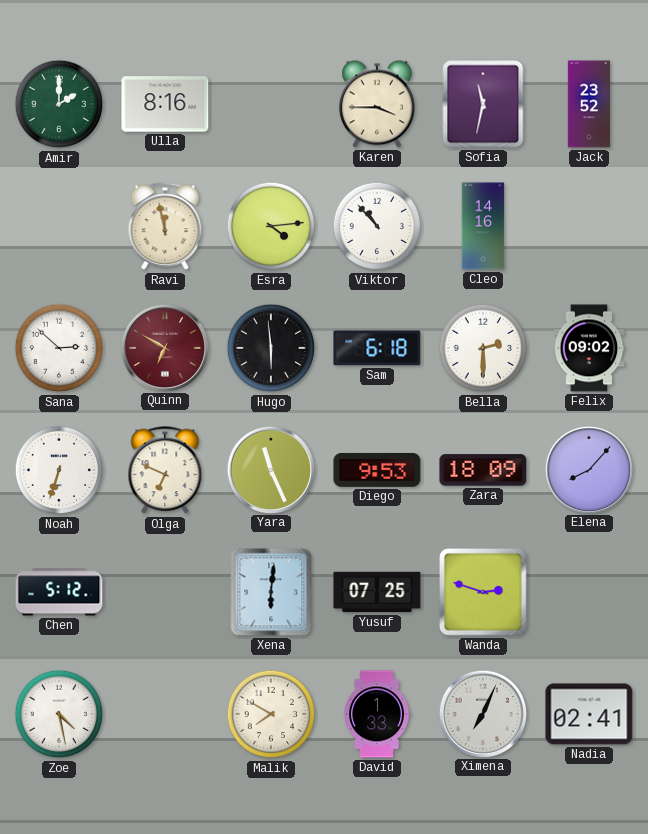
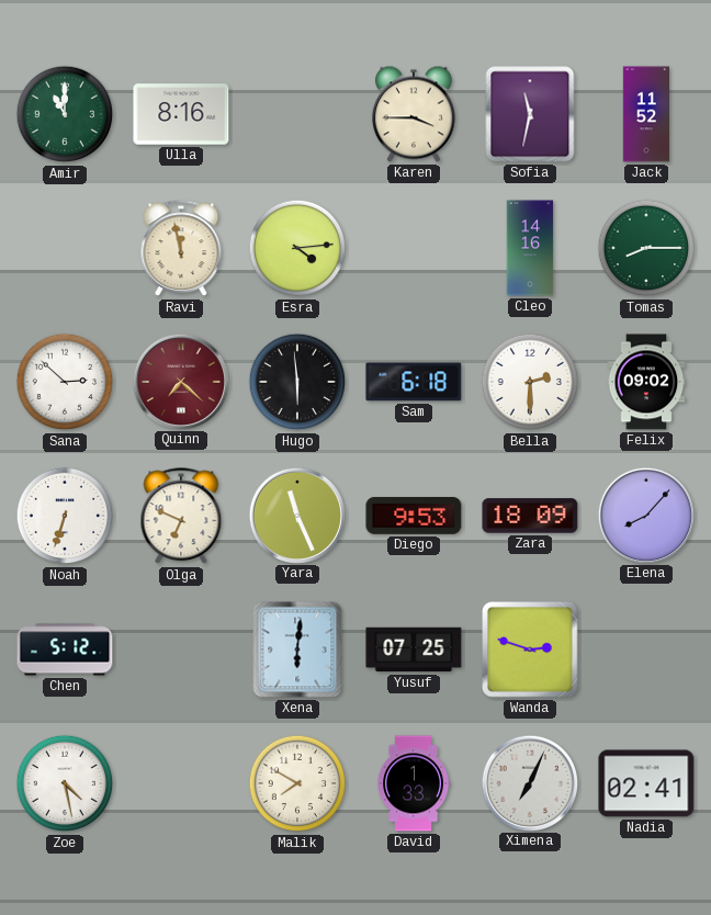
Amir: 2:00 -> 11:00 (65, 114)
Jack: 23:52 -> 11:52 (646, 114)
Viktor: 10:53 -> none (377, 226)
Tomas: none -> 8:15 (646, 248)
Quinn: 6:50 -> 7:22 (180, 381)
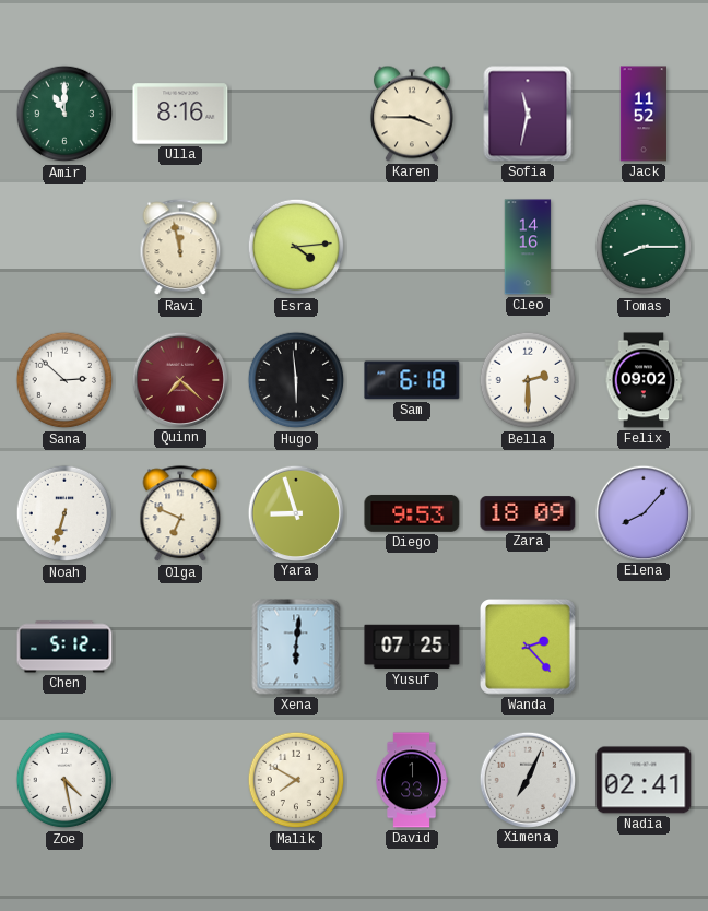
Yara: 11:26 -> 8:57 (295, 512)
Wanda: 2:48 -> 2:23 (528, 647)
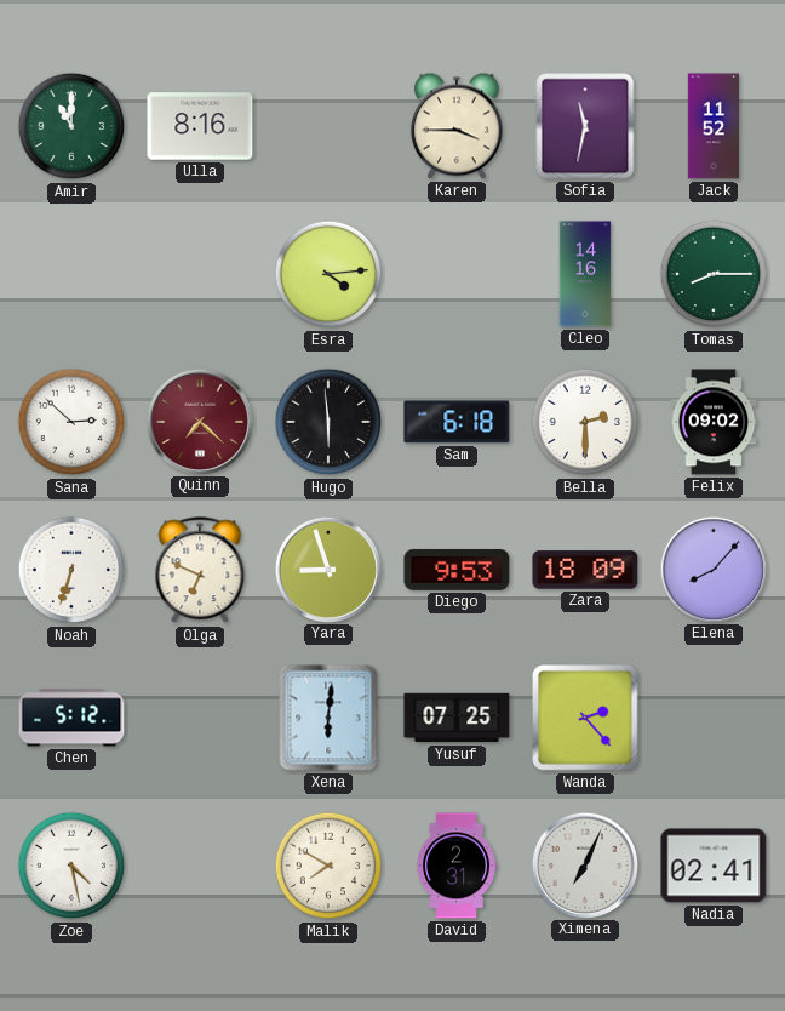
Ravi: 11:58 -> none (180, 248)
David: 1:33 -> 2:31 (457, 866)
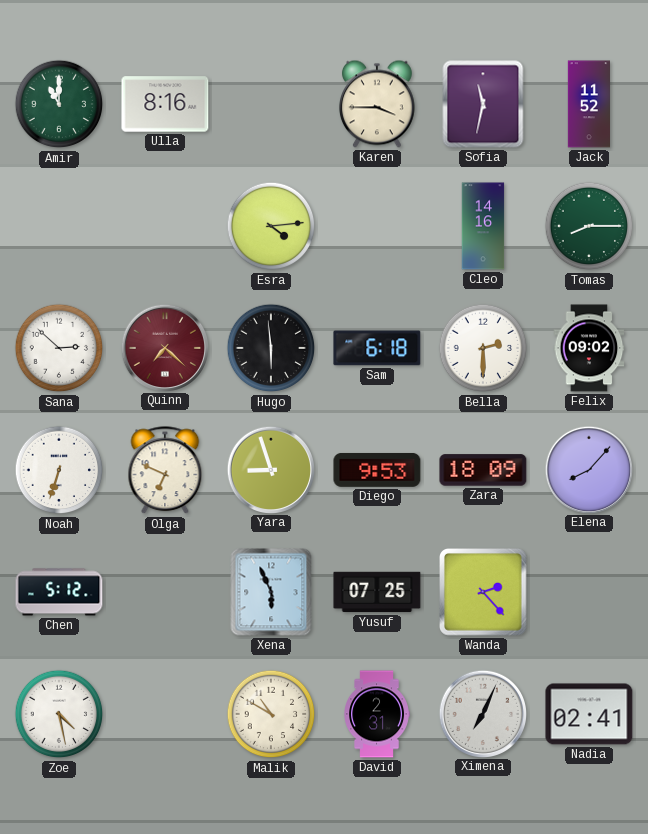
Xena: 6:01 -> 5:56 (271, 592)
Malik: 7:50 -> 10:50 (271, 714)
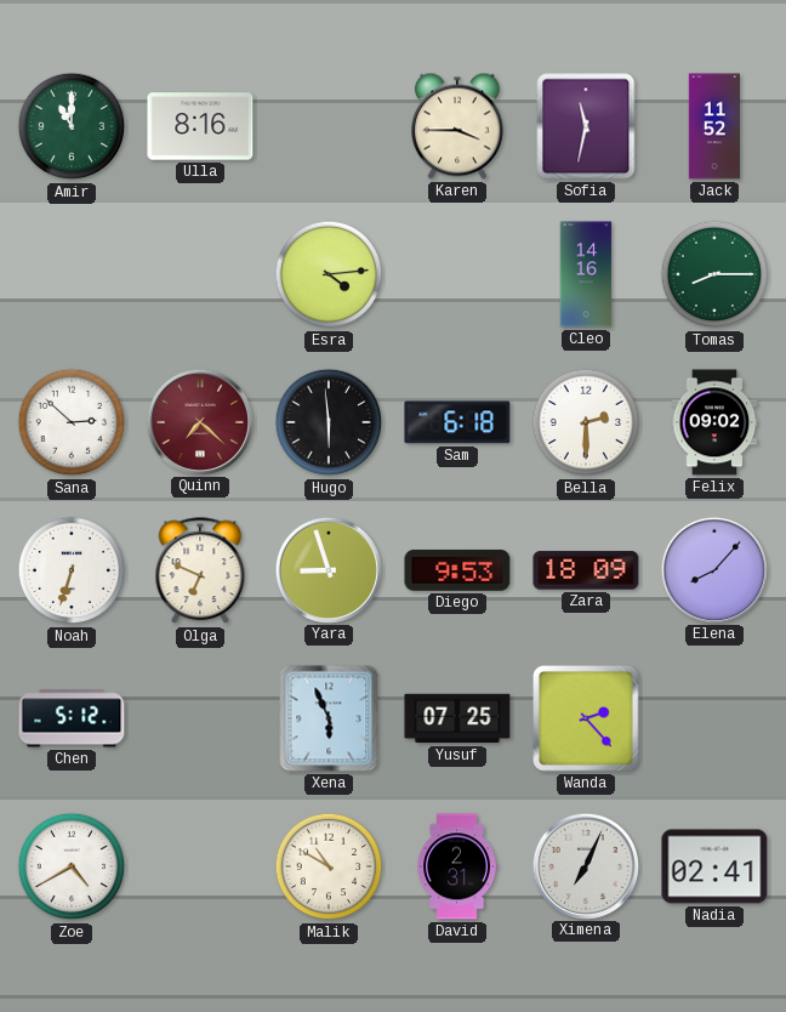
Zoe: 4:28 -> 4:40 (72, 866)
